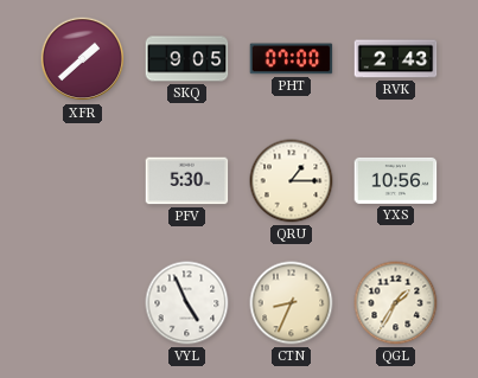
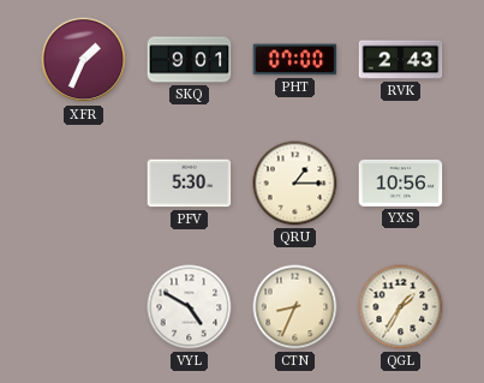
XFR: 1:38 -> 1:34 (84, 60)
SKQ: 9:05 -> 9:01 (190, 60)
VYL: 4:56 -> 4:50 (190, 307)
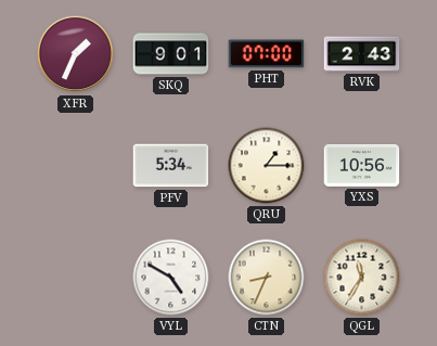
PFV: 5:30 -> 5:34 (171, 166)
QGL: 1:35 -> 11:35 (362, 278)
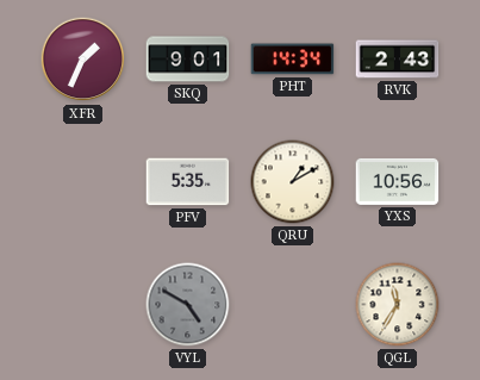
PHT: 07:00 -> 14:34 (293, 60)
PFV: 5:34 -> 5:35 (188, 182)
QRU: 1:15 -> 1:10 (293, 182)
VYL dial: white -> grey (188, 305)
CTN: 8:34 -> none (267, 278)
